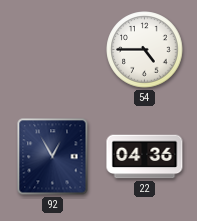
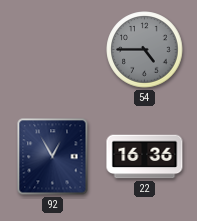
54 dial: white -> grey (145, 50)
22: 04:36 -> 16:36 (145, 157)
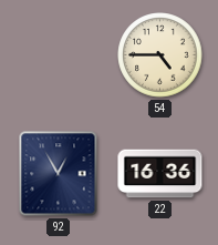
54 dial: grey -> cream (160, 55)
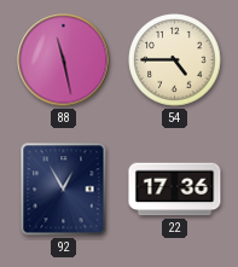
88: none -> 11:28 (64, 60)
22: 16:36 -> 17:36 (175, 190)
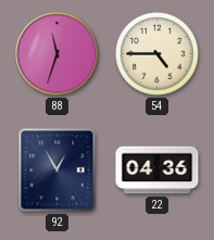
88: 11:28 -> 11:33 (58, 54)
22: 17:36 -> 04:36 (158, 170)
